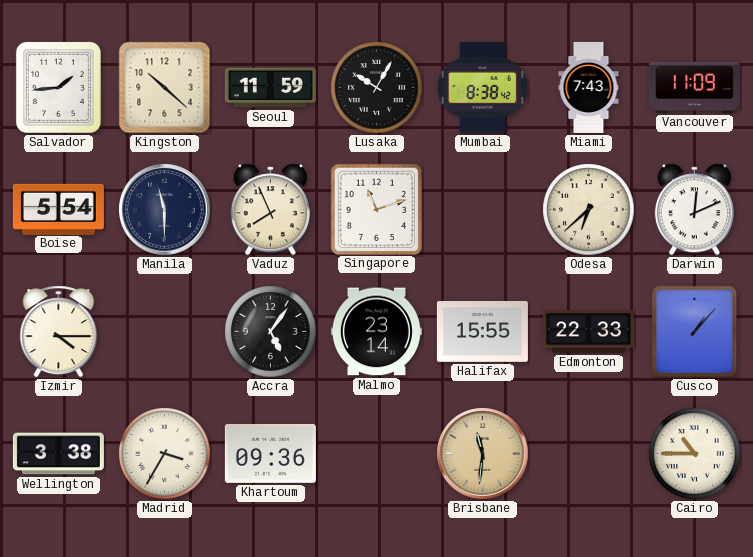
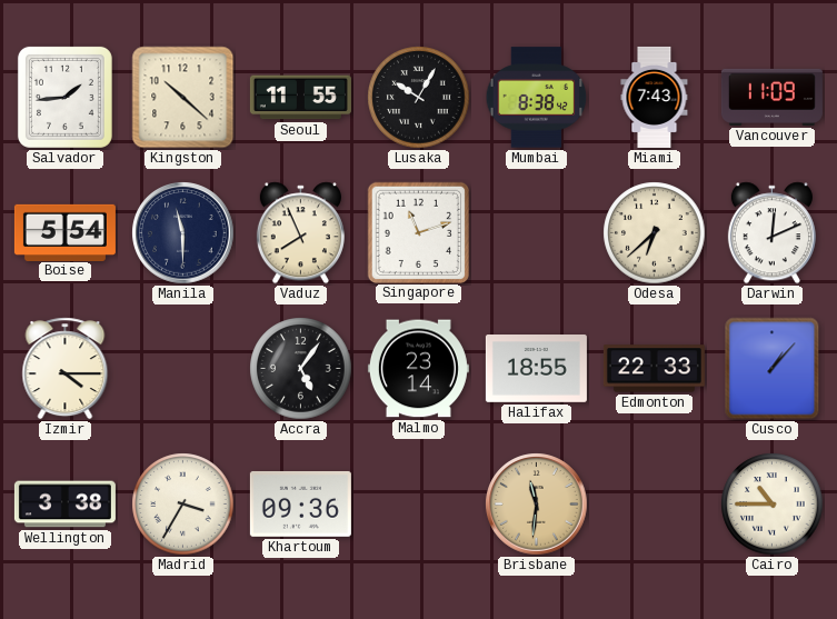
Seoul: 11:59 -> 11:55 (300, 98)
Halifax: 15:55 -> 18:55 (536, 369)
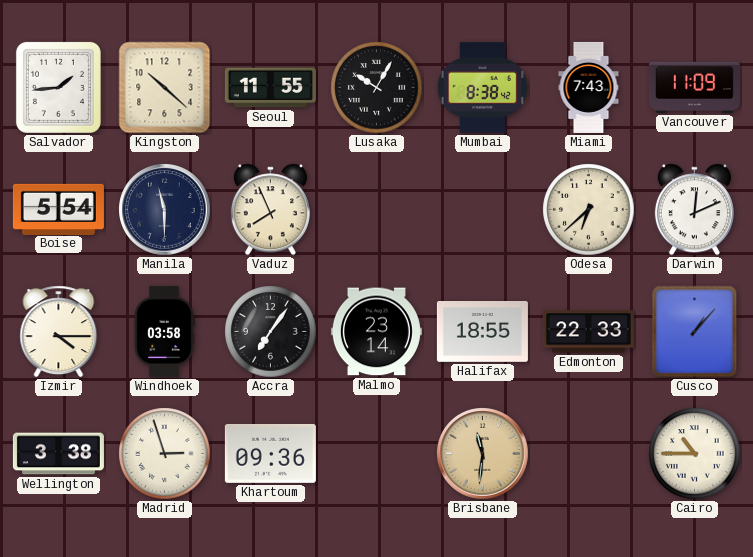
Singapore: 11:12 -> none (418, 232)
Windhoek: none -> 03:58 (164, 331)
Accra: 5:06 -> 7:06 (271, 332)
Madrid: 3:35 -> 2:57 (165, 454)
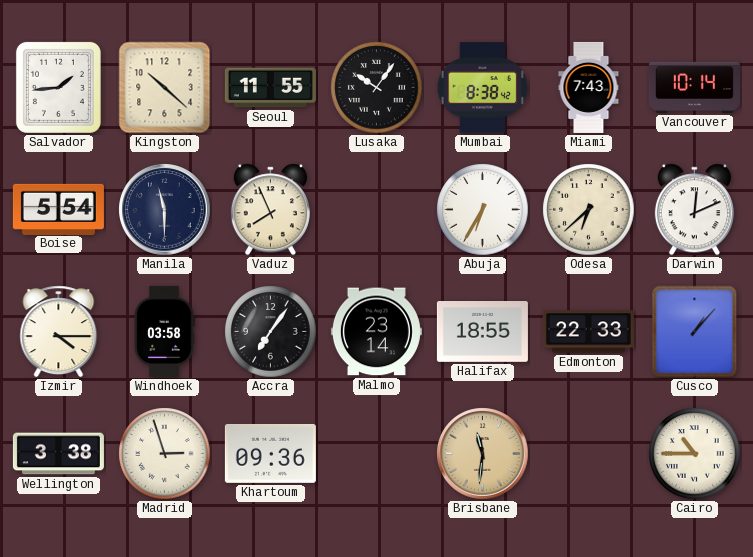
Lusaka: 10:05 -> 10:06 (377, 88)
Vancouver: 11:09 -> 10:14 (694, 87)
Abuja: none -> 6:35 (483, 210)
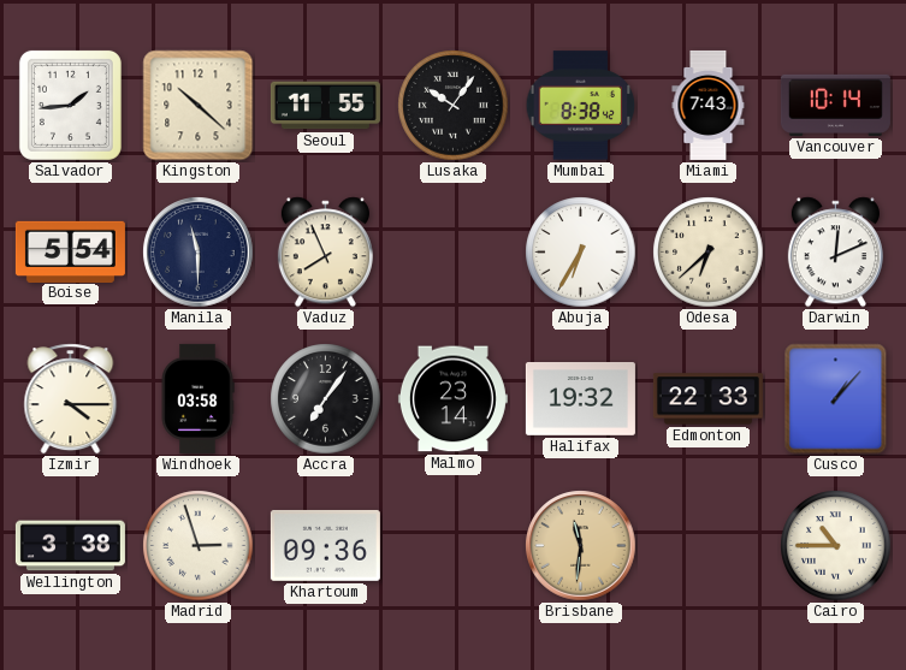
Halifax: 18:55 -> 19:32 (580, 399)
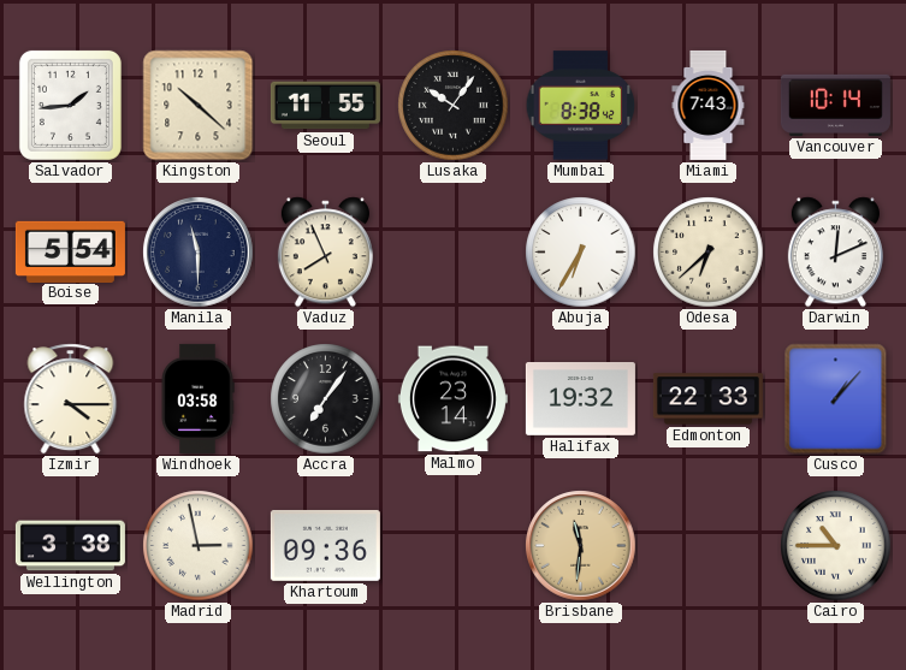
Madrid: 2:57 -> 2:58 (199, 546)
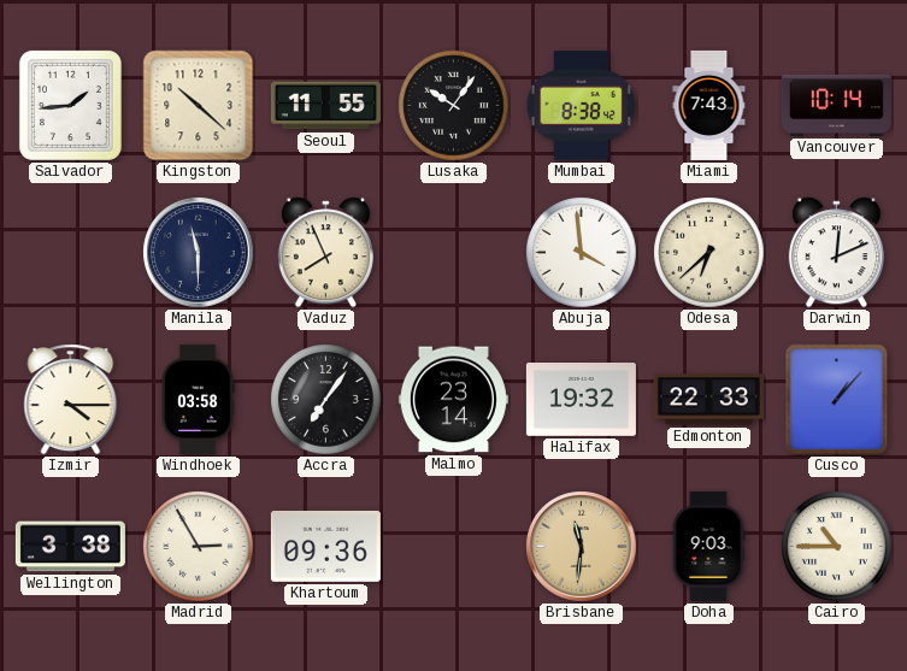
Boise: 5:54 -> none (70, 251)
Abuja: 6:35 -> 3:59 (582, 253)
Madrid: 2:58 -> 2:55 (199, 547)
Doha: none -> 9:03 (708, 546)
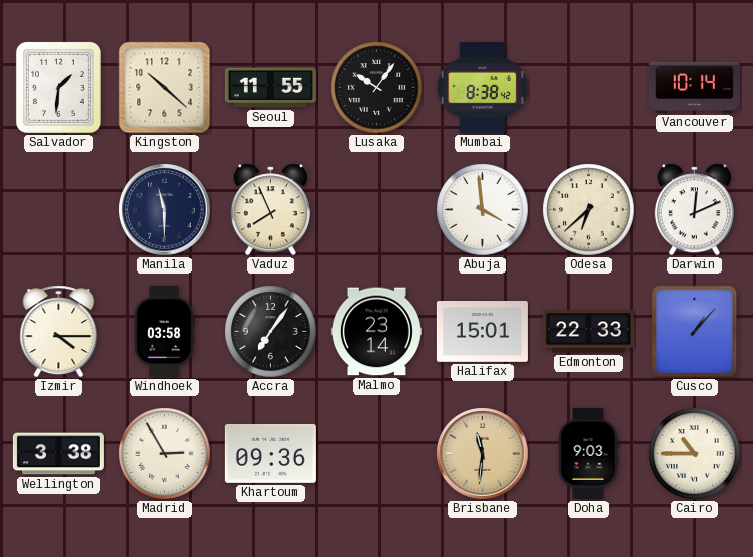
Salvador: 1:44 -> 1:31 (58, 87)
Miami: 7:43 -> none (709, 105)
Halifax: 19:32 -> 15:01 (482, 332)
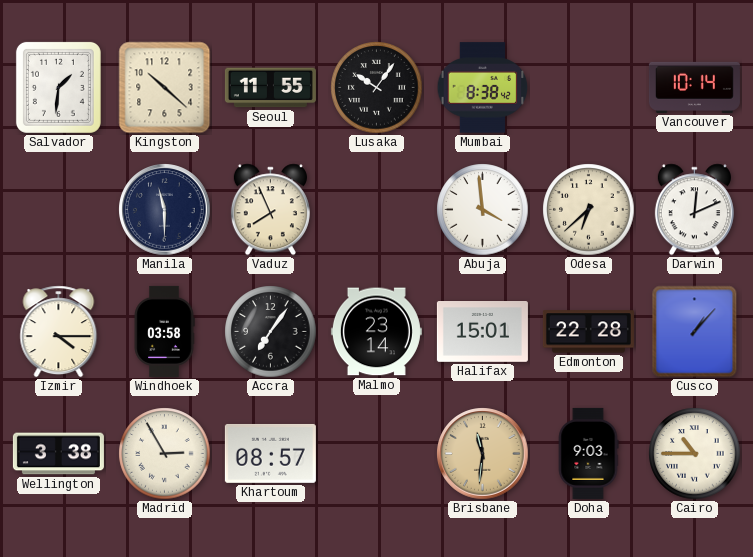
Edmonton: 22:33 -> 22:28 (588, 332)
Khartoum: 09:36 -> 08:57 (270, 453)
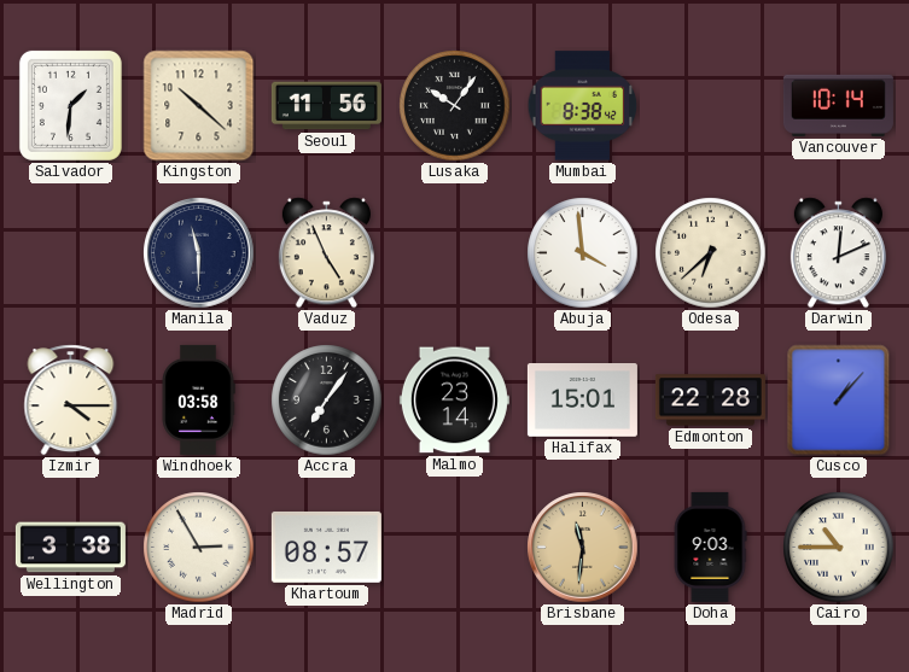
Seoul: 11:55 -> 11:56 (326, 106)
Vaduz: 7:56 -> 4:56 (326, 253)
